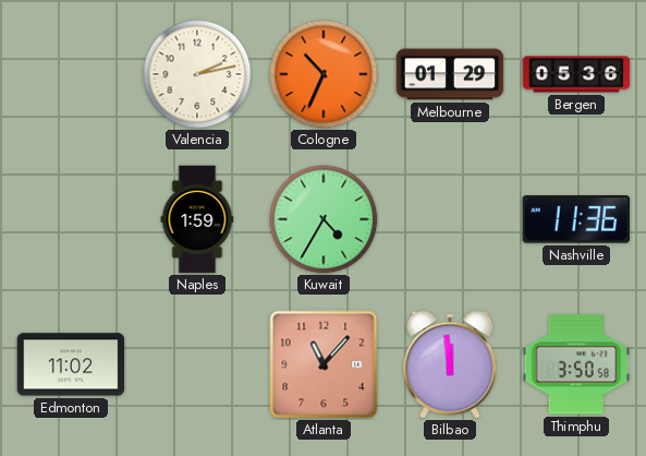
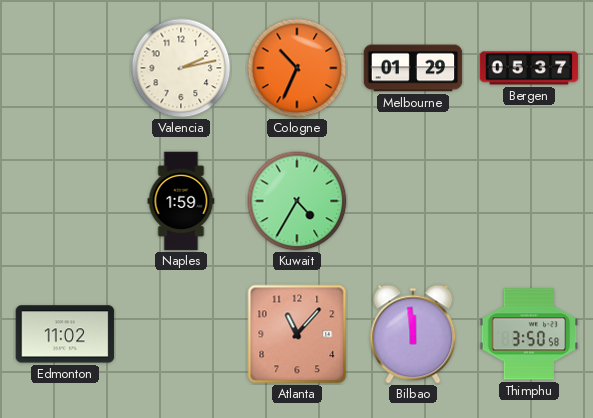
Bergen: 05:36 -> 05:37 (529, 68)
Nashville: 11:36 -> none (576, 220)
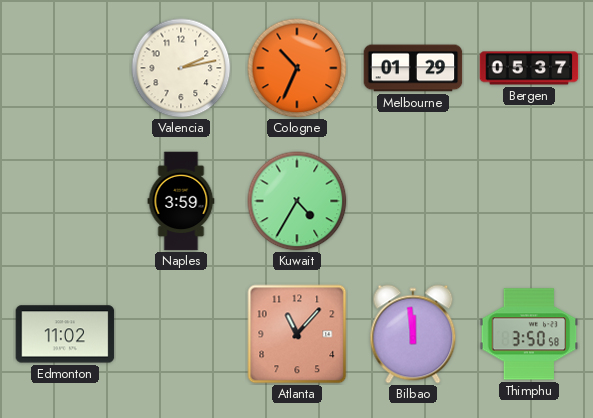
Naples: 1:59 -> 3:59 (181, 201)
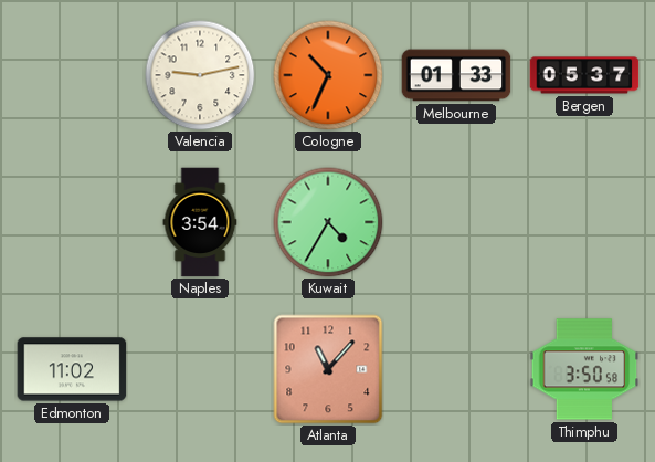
Valencia: 2:13 -> 9:13 (200, 75)
Melbourne: 01:29 -> 01:33 (456, 75)
Naples: 3:59 -> 3:54 (200, 222)
Bilbao: 11:59 -> none (413, 334)
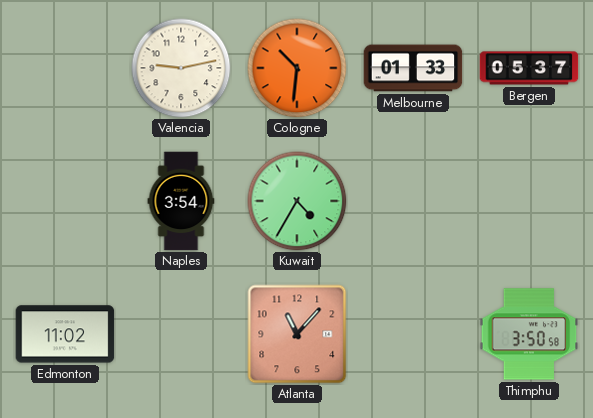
Cologne: 10:34 -> 10:31 (297, 68)
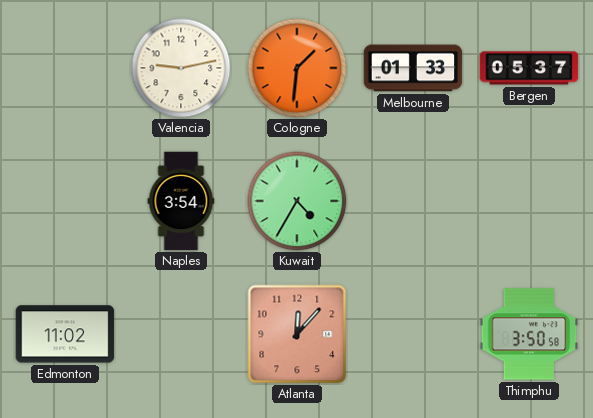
Cologne: 10:31 -> 1:31 (297, 68)
Atlanta: 11:07 -> 12:07 (297, 334)
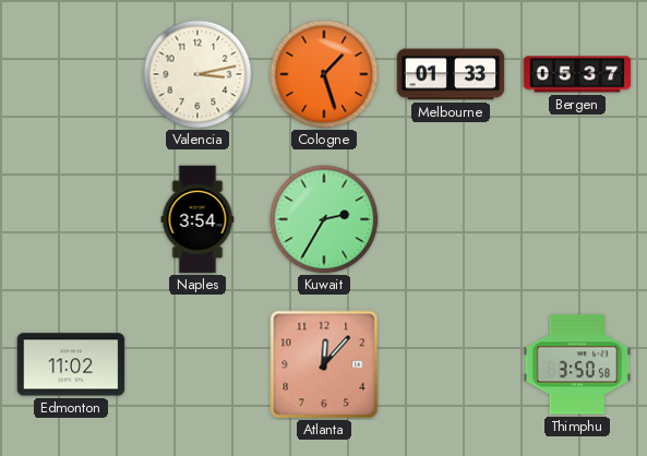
Valencia: 9:13 -> 3:13 (197, 74)
Cologne: 1:31 -> 1:27 (324, 74)
Kuwait: 4:35 -> 2:35 (324, 219)
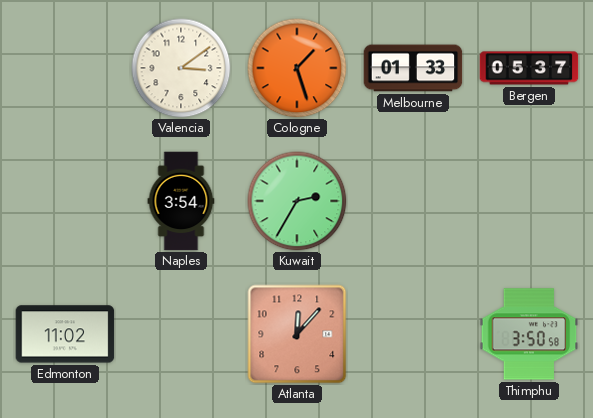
Valencia: 3:13 -> 3:09 (181, 68)
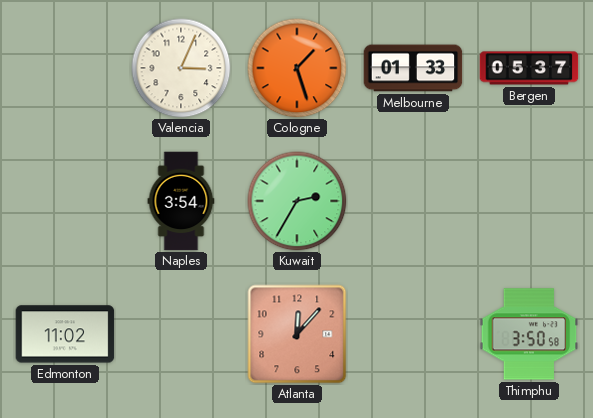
Valencia: 3:09 -> 3:04 (181, 68)
